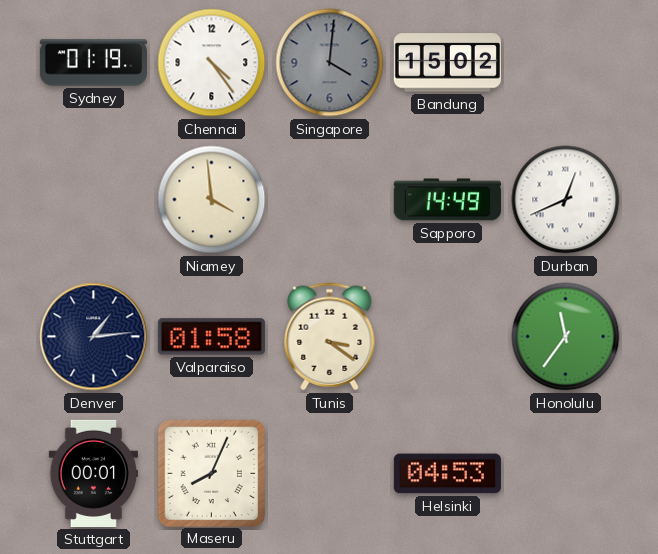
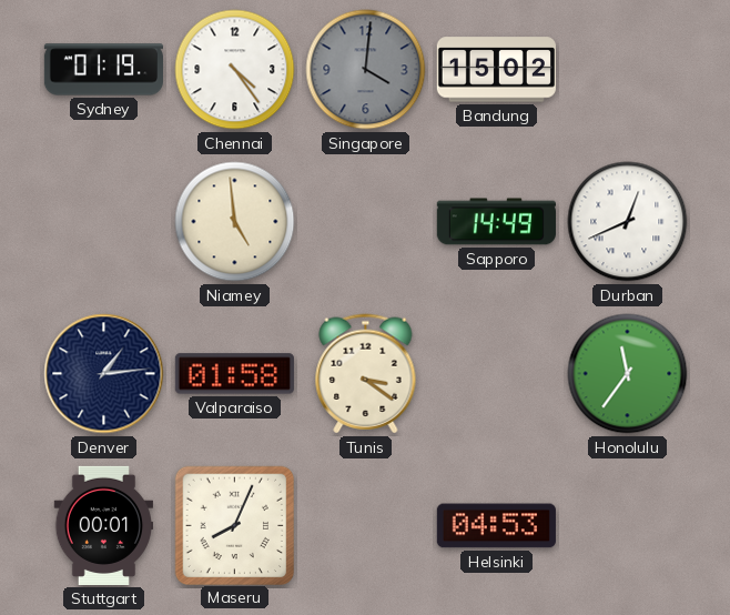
Niamey: 3:59 -> 4:59 (235, 222)
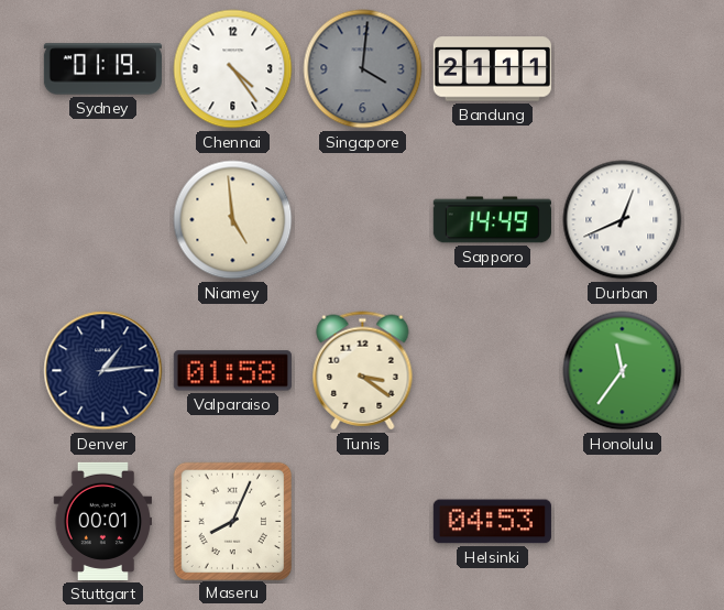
Bandung: 15:02 -> 21:11 (492, 69)
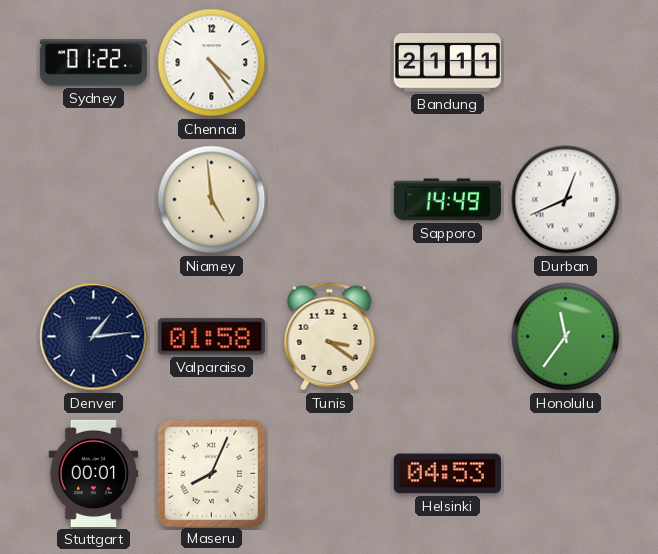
Sydney: 01:19 -> 01:22 (93, 63)
Singapore: 4:01 -> none (363, 69)
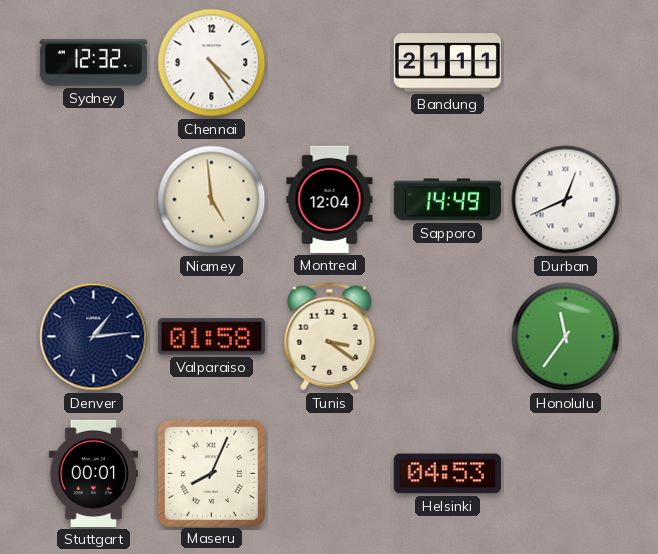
Sydney: 01:22 -> 12:32 (93, 63)
Montreal: none -> 12:04 (330, 199)
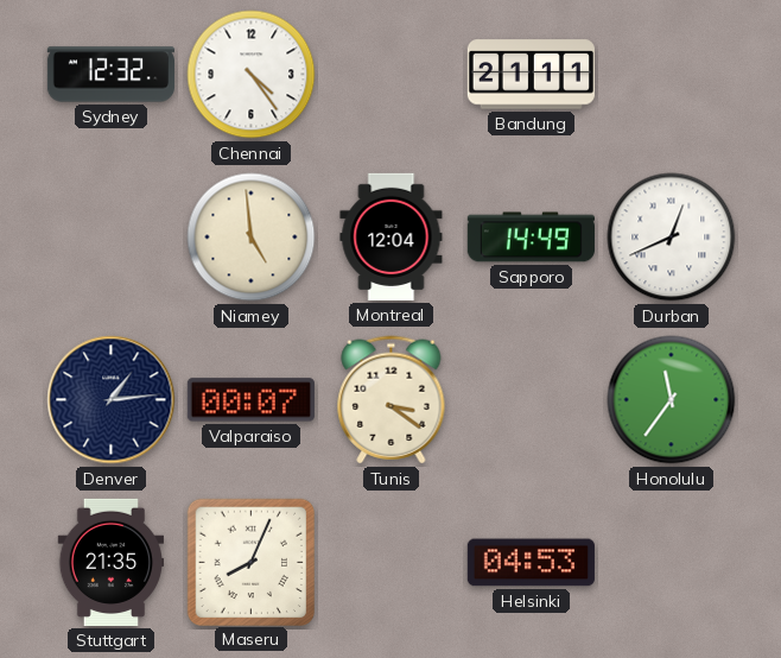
Valparaiso: 01:58 -> 00:07 (250, 400)
Stuttgart: 00:01 -> 21:35 (110, 562)
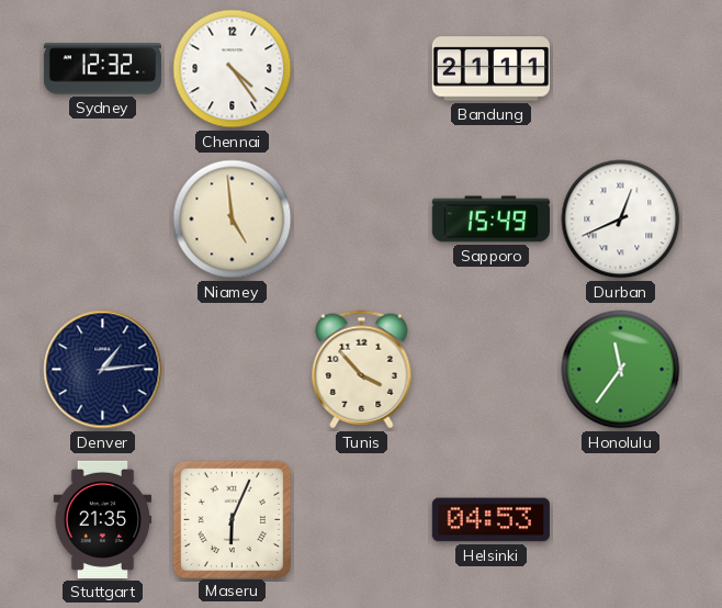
Montreal: 12:04 -> none (392, 236)
Sapporo: 14:49 -> 15:49 (490, 219)
Valparaiso: 00:07 -> none (250, 400)
Tunis: 3:21 -> 3:53 (362, 370)
Maseru: 8:04 -> 6:04 (232, 519)
